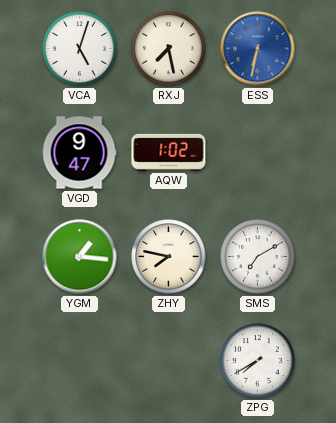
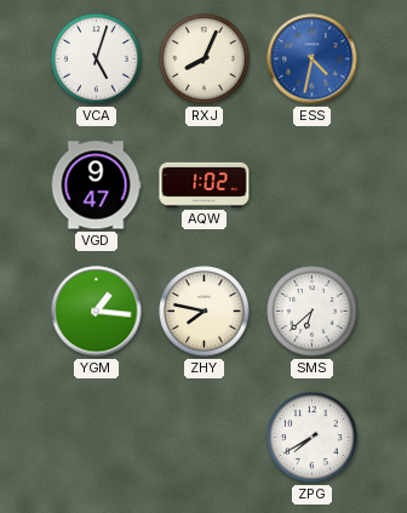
RXJ: 7:28 -> 8:04 (205, 59)
ESS: 6:32 -> 4:32 (313, 59)
SMS: 7:10 -> 6:38 (313, 312)
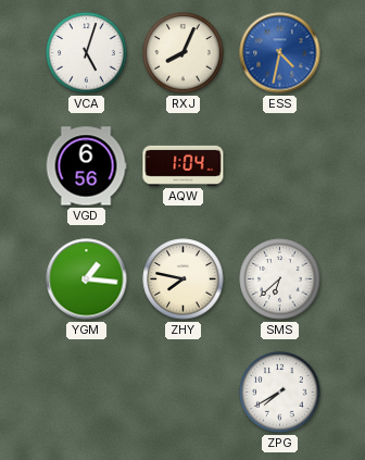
VGD: 9:47 -> 6:56 (86, 166)
AQW: 1:02 -> 1:04 (184, 165)
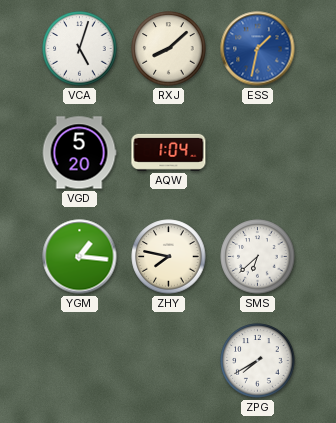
RXJ: 8:04 -> 8:08 (169, 49)
ESS: 4:32 -> 1:32 (258, 49)
VGD: 6:56 -> 5:20 (79, 153)
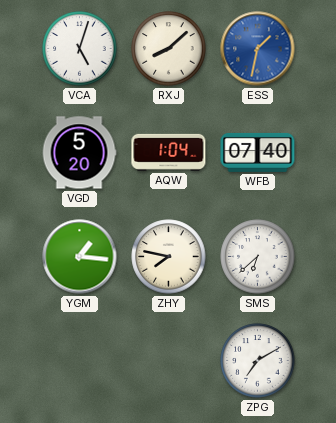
WFB: none -> 07:40 (258, 152)
ZPG: 7:40 -> 7:10 (258, 361)
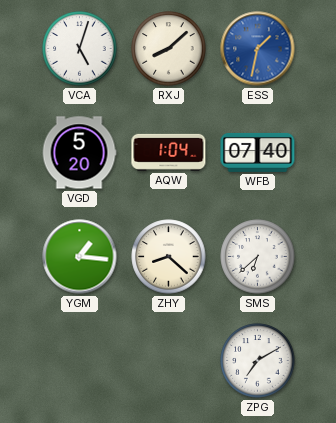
ZHY: 7:47 -> 8:22 (169, 257)
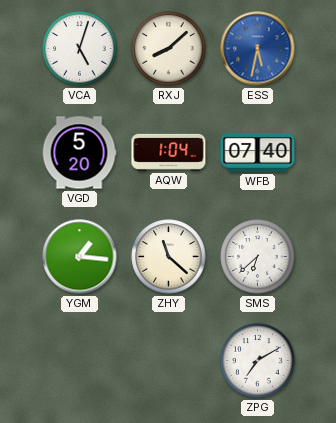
ESS: 1:32 -> 5:32 (258, 49)
ZHY: 8:22 -> 11:22 (169, 257)
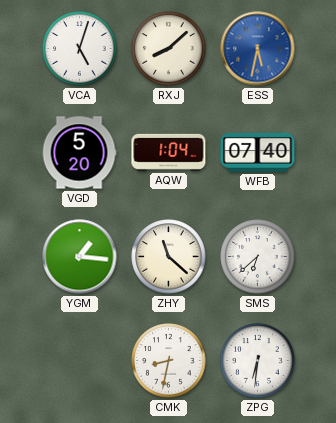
CMK: none -> 8:32 (169, 361)
ZPG: 7:10 -> 6:31 (258, 361)
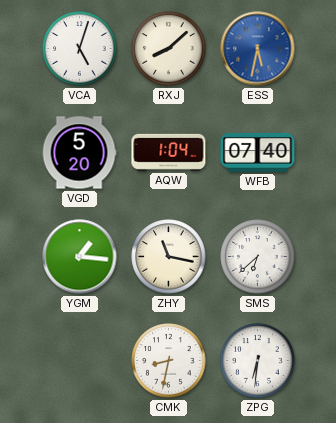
ZHY: 11:22 -> 11:17 (169, 257)
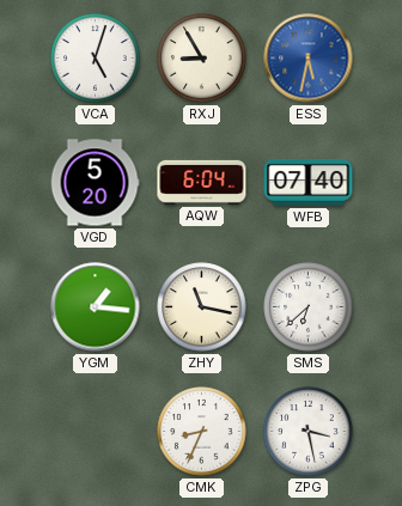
RXJ: 8:08 -> 8:55 (202, 59)
AQW: 1:04 -> 6:04 (202, 182)
CMK: 8:32 -> 8:34 (202, 432)
ZPG: 6:31 -> 3:28 (309, 432)
